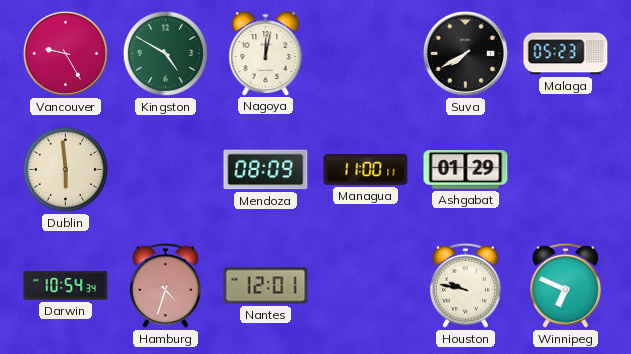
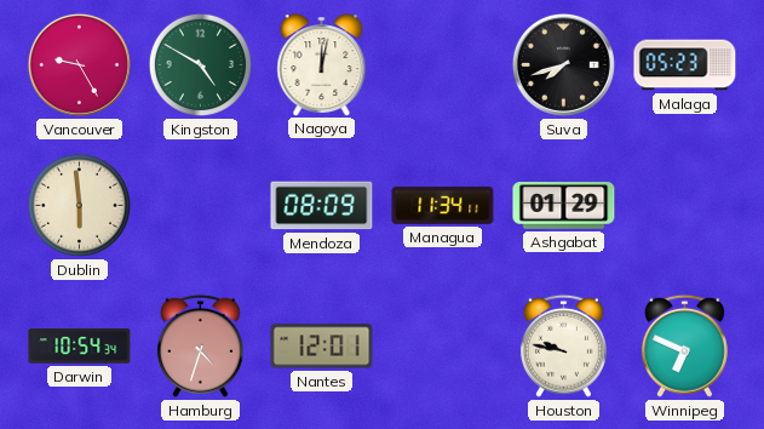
Suva: 7:40 -> 7:42 (563, 64)
Managua: 11:00 -> 11:34 (443, 205)
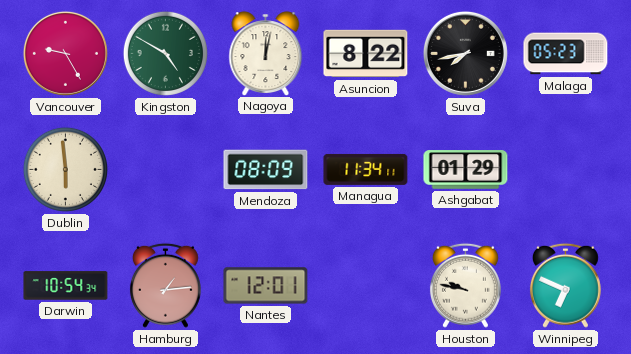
Asuncion: none -> 8:22 (366, 54)
Suva: 7:42 -> 7:43 (465, 53)
Hamburg: 4:33 -> 1:14 (165, 285)
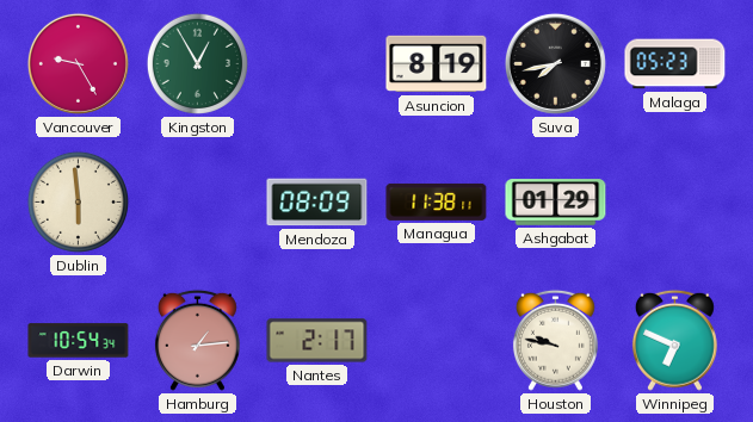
Kingston: 4:50 -> 12:55 (197, 63)
Nagoya: 12:02 -> none (266, 53)
Asuncion: 8:22 -> 8:19 (437, 64)
Managua: 11:34 -> 11:38 (437, 201)
Nantes: 12:01 -> 2:17 (317, 341)
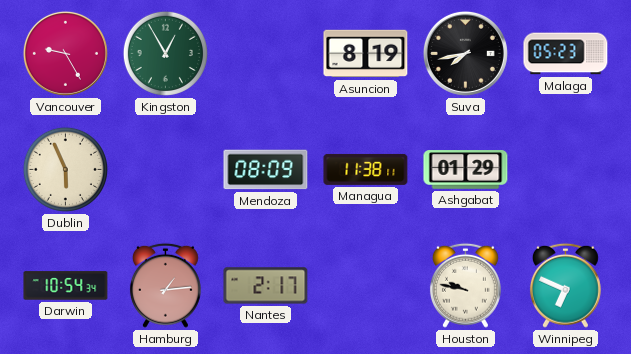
Dublin: 5:59 -> 5:56 (65, 169)
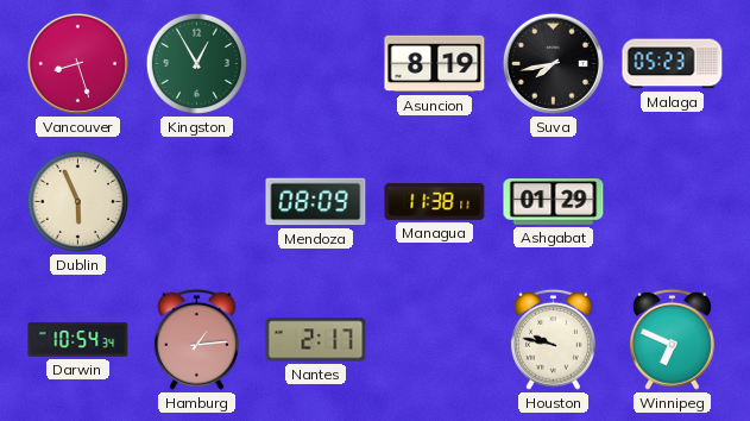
Vancouver: 9:25 -> 8:27 (77, 63)
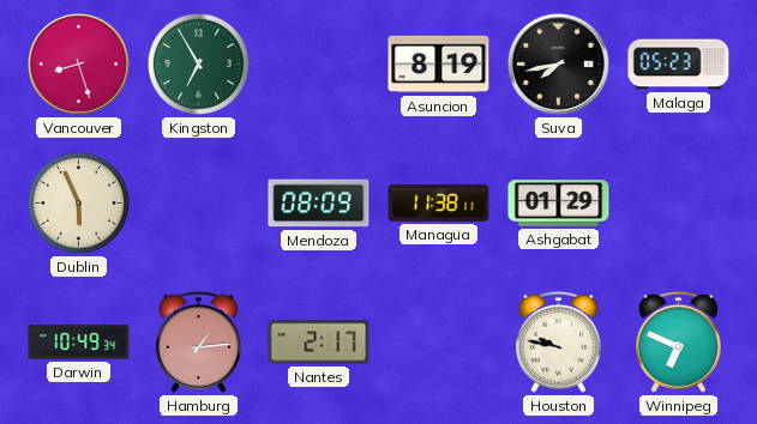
Kingston: 12:55 -> 6:55 (198, 63)
Darwin: 10:54 -> 10:49 (79, 343)
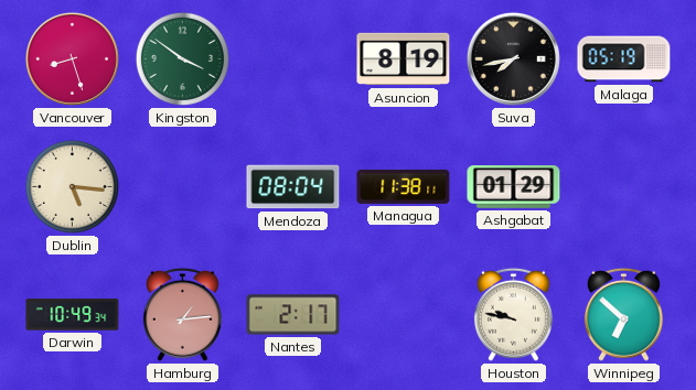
Kingston: 6:55 -> 3:51 (182, 58)
Malaga: 05:23 -> 05:19 (624, 59)
Dublin: 5:56 -> 5:16 (72, 186)
Mendoza: 08:09 -> 08:04 (293, 187)
Winnipeg: 6:49 -> 6:52 (623, 314)
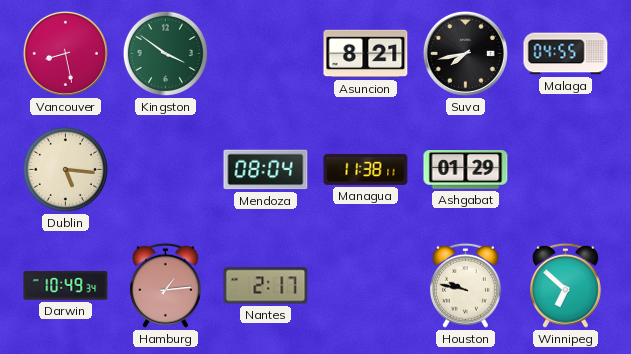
Vancouver: 8:27 -> 8:28 (65, 53)
Asuncion: 8:19 -> 8:21 (366, 54)
Malaga: 05:19 -> 04:55 (566, 54)
